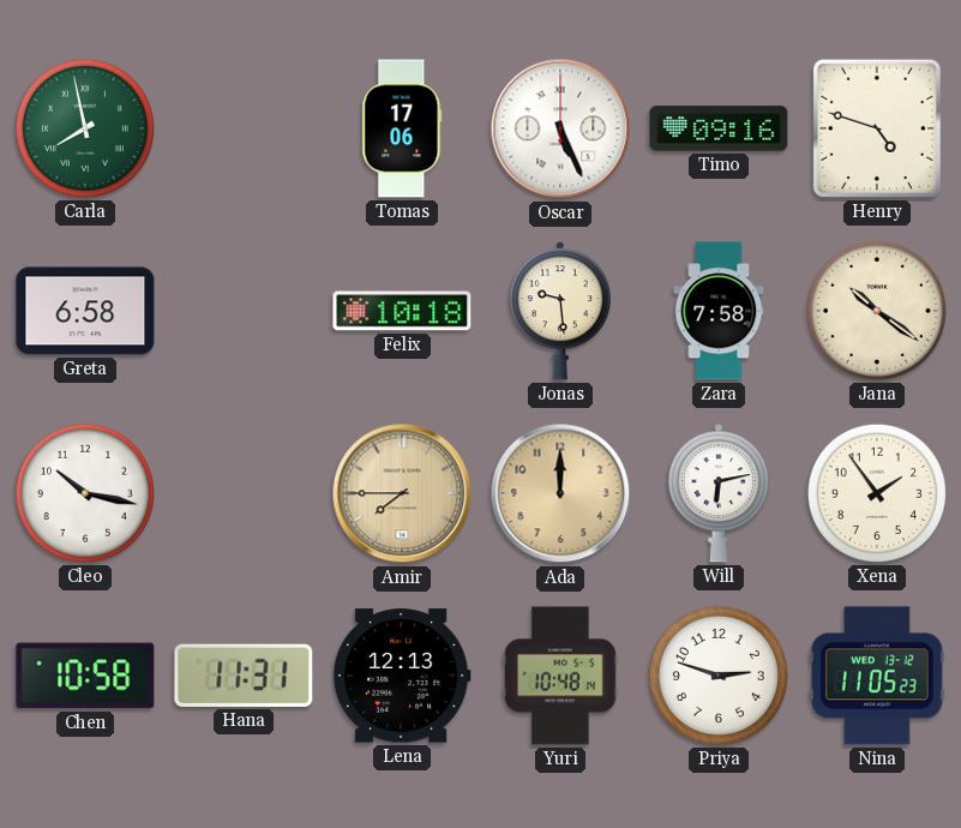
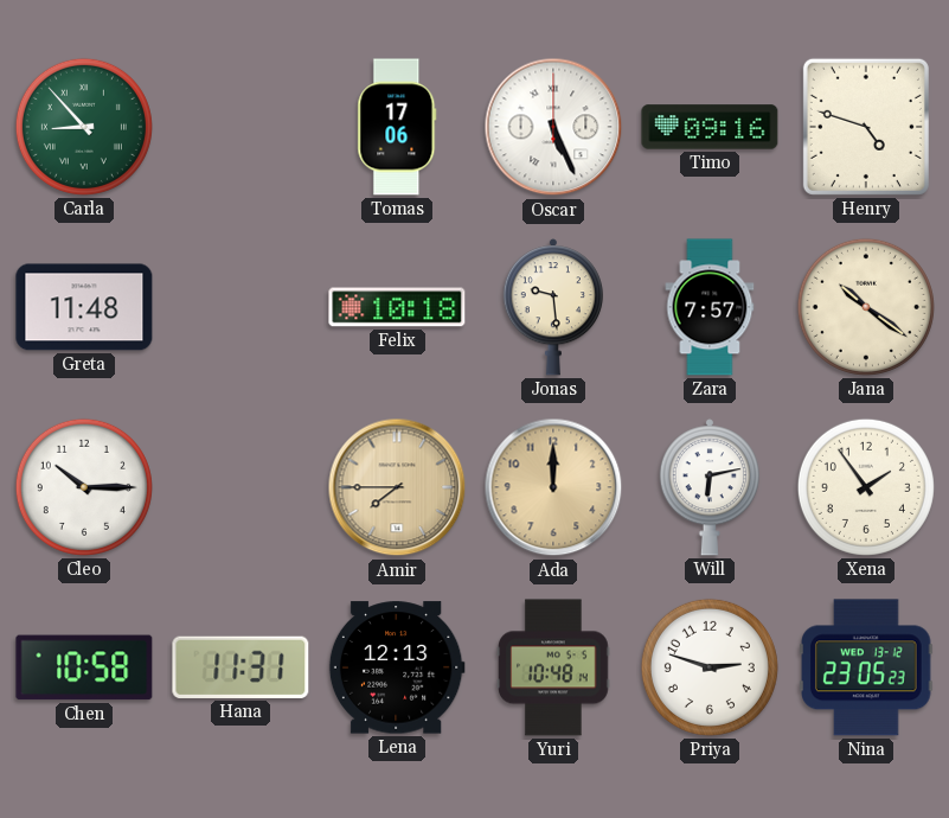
Carla: 7:58 -> 8:53 (84, 127)
Greta: 6:58 -> 11:48 (84, 307)
Zara: 7:58 -> 7:57 (710, 307)
Cleo: 10:17 -> 10:15 (84, 487)
Nina: 11:05 -> 23:05 (866, 667)
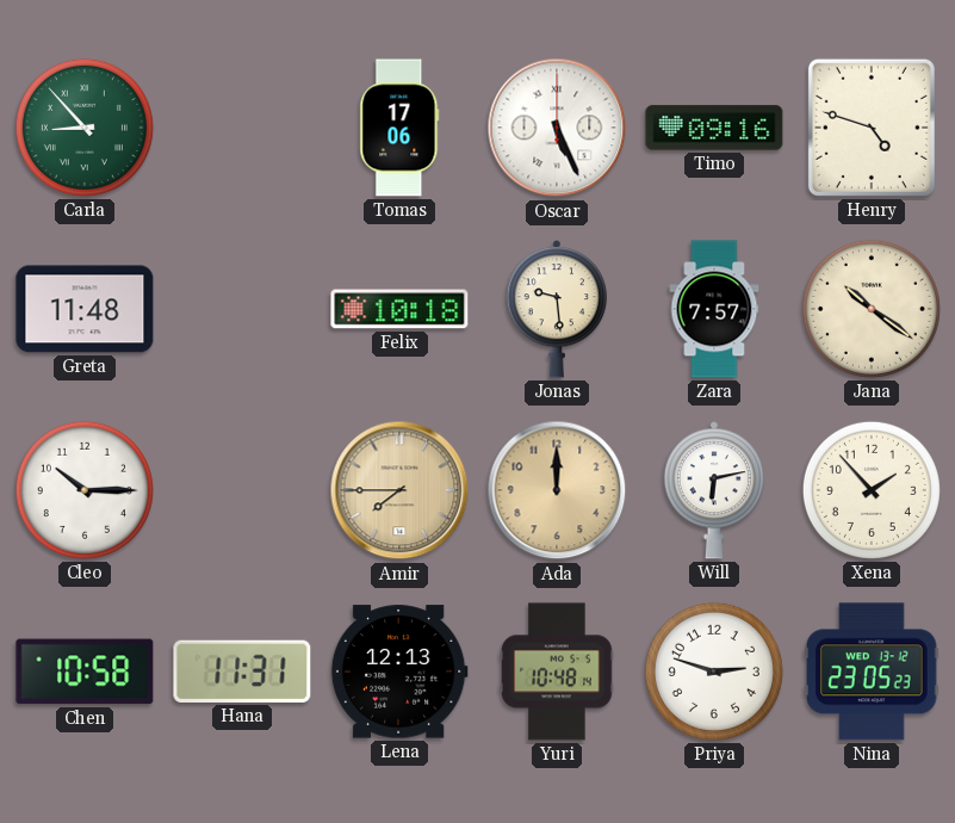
Xena: 1:54 -> 1:53 (872, 490)
